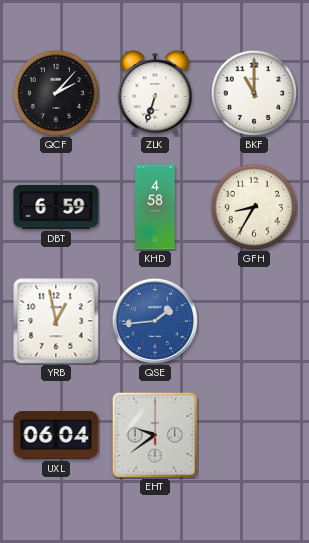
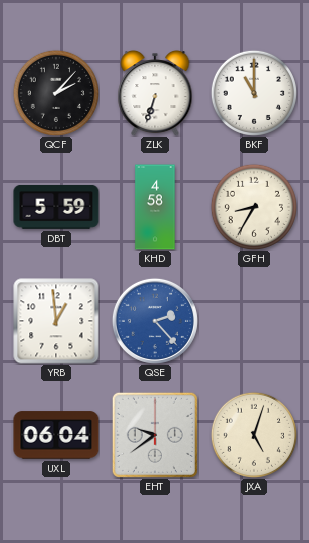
DBT: 6:59 -> 5:59 (56, 207)
YRB: 12:58 -> 12:59 (56, 321)
QSE: 1:44 -> 2:23 (155, 321)
JXA: none -> 5:03 (254, 435)
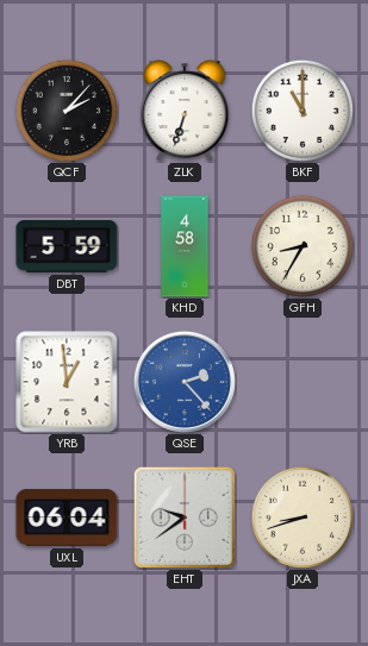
JXA: 5:03 -> 8:42 (302, 518)
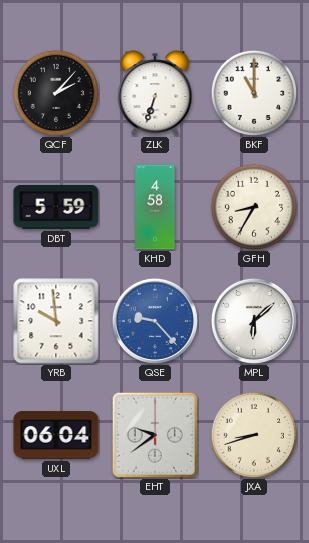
YRB: 12:59 -> 9:59 (56, 321)
QSE: 2:23 -> 9:23 (155, 321)
MPL: none -> 6:08 (254, 321)
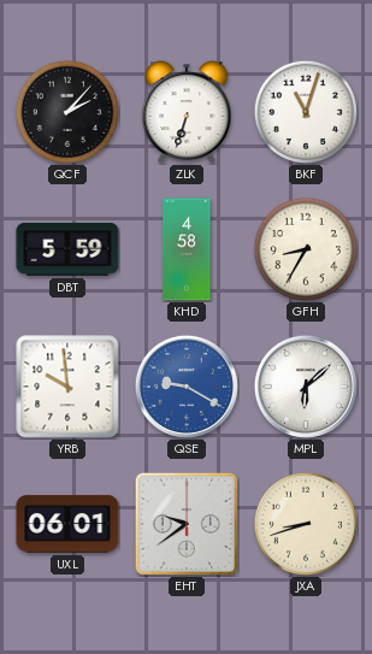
BKF: 11:00 -> 11:03 (306, 112)
QSE: 9:23 -> 9:20 (187, 387)
UXL: 06:04 -> 06:01 (67, 524)
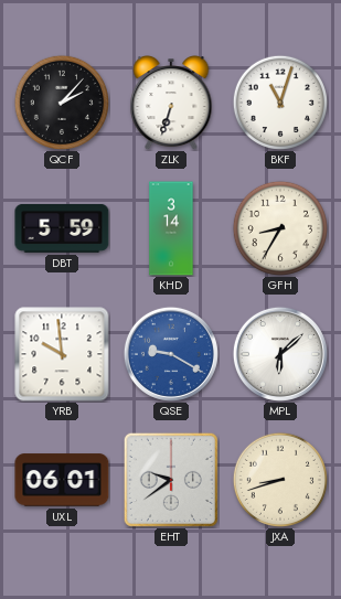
KHD: 4:58 -> 3:14 (171, 228)
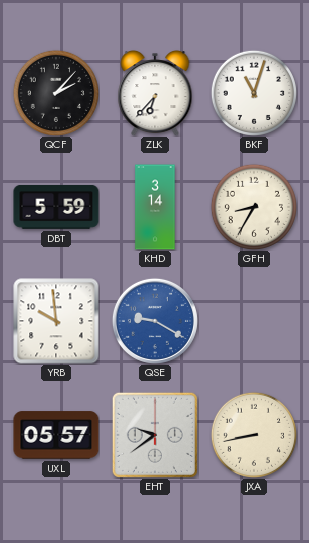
ZLK: 6:33 -> 6:37 (155, 94)
MPL: 6:08 -> none (280, 354)
UXL: 06:01 -> 05:57 (56, 435)
JXA: 8:42 -> 8:43 (254, 435)
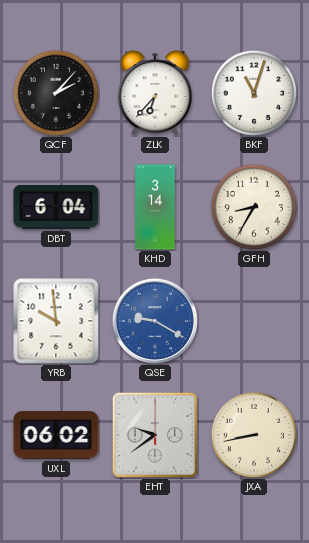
DBT: 5:59 -> 6:04 (56, 207)
UXL: 05:57 -> 06:02 (56, 435)
